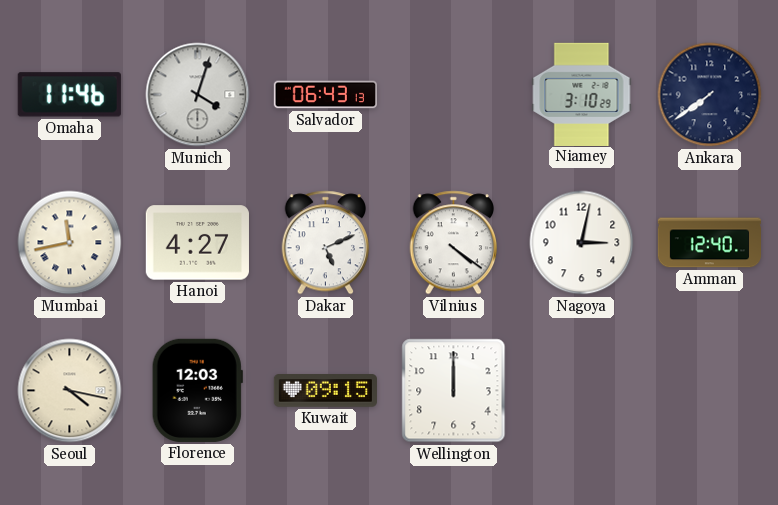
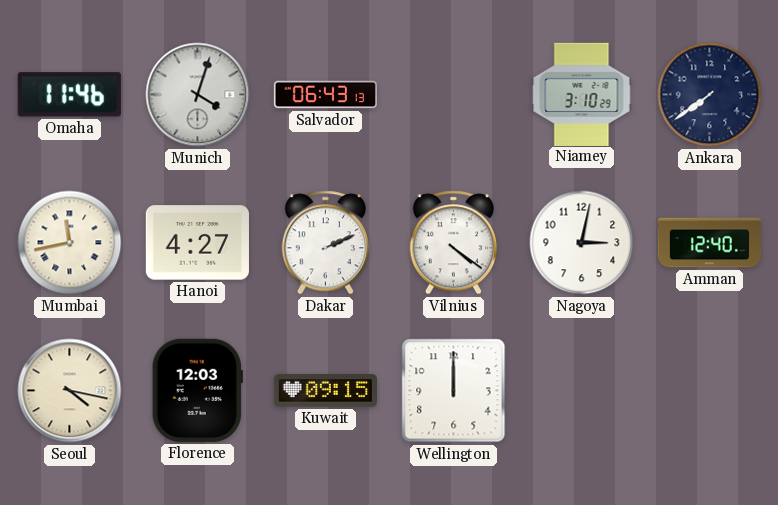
Dakar: 5:11 -> 2:11 (325, 243)
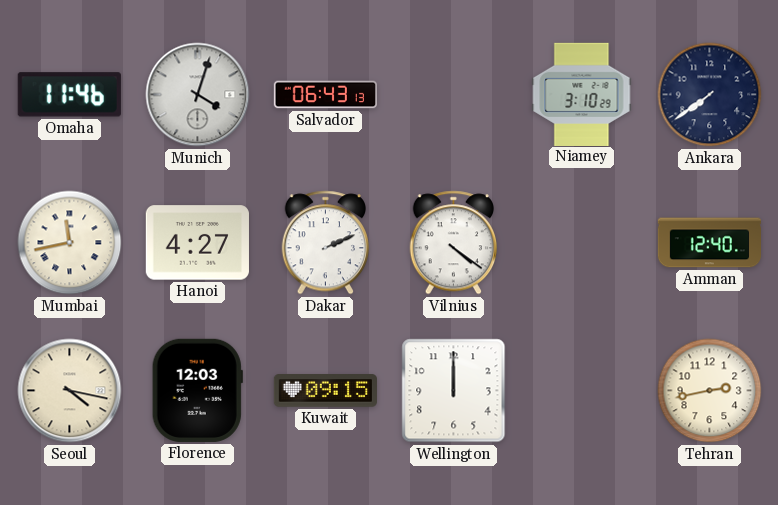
Nagoya: 3:02 -> none (582, 243)
Tehran: none -> 2:43 (710, 391)
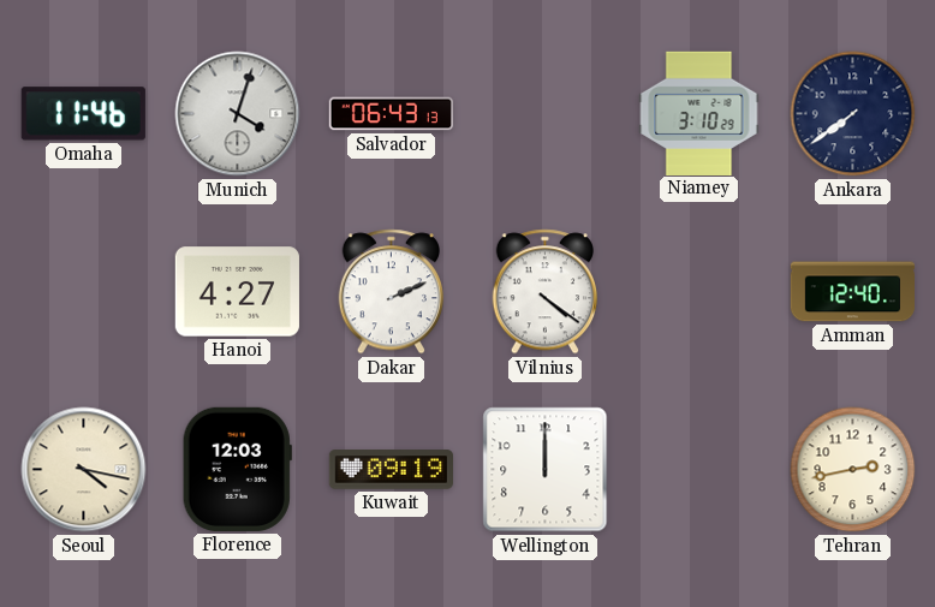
Mumbai: 11:43 -> none (70, 243)
Kuwait: 09:15 -> 09:19 (391, 470)
